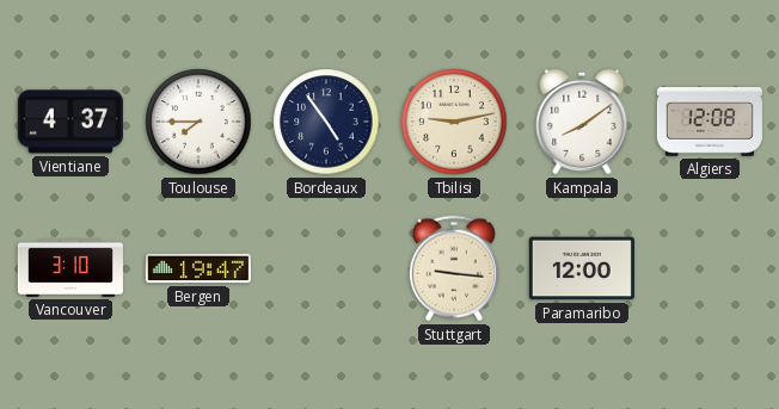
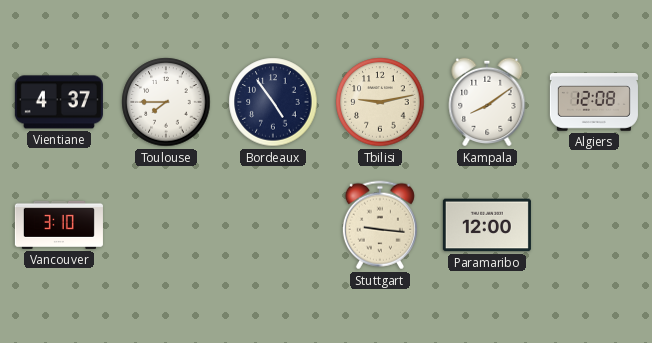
Bergen: 19:47 -> none (198, 268)
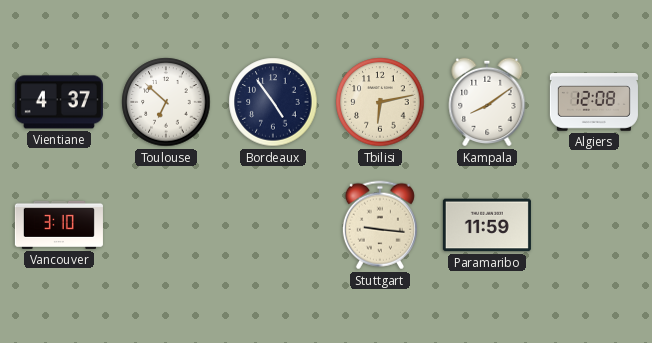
Toulouse: 7:45 -> 6:52 (166, 102)
Tbilisi: 9:13 -> 6:13 (380, 102)
Paramaribo: 12:00 -> 11:59 (487, 225)
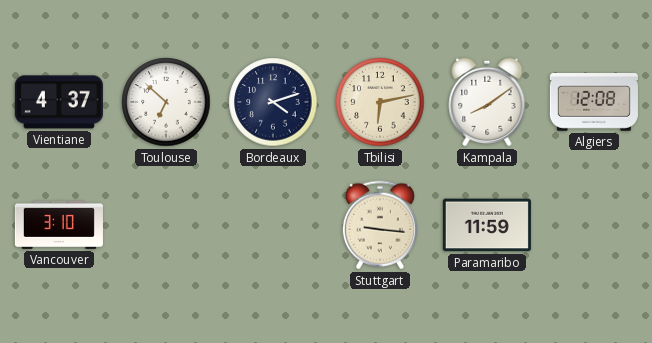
Bordeaux: 4:54 -> 4:12 (273, 102)
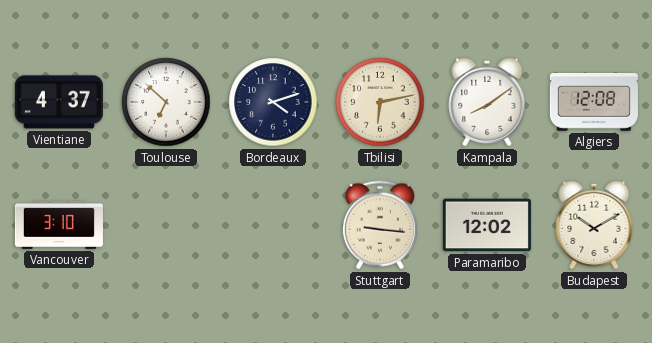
Paramaribo: 11:59 -> 12:02 (487, 225)
Budapest: none -> 10:10 (594, 225)
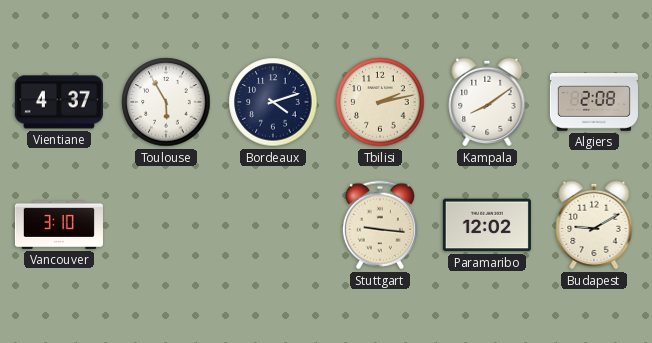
Toulouse: 6:52 -> 5:55 (166, 102)
Tbilisi: 6:13 -> 2:13 (380, 102)
Algiers: 12:08 -> 2:08 (594, 103)
Budapest: 10:10 -> 9:10 (594, 225)
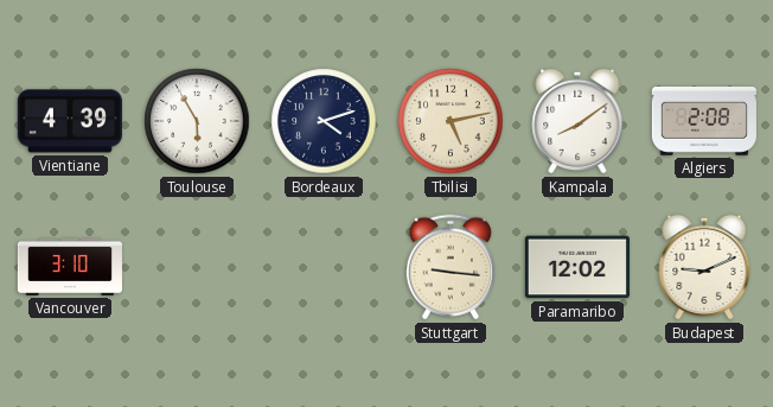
Vientiane: 4:37 -> 4:39 (70, 121)
Tbilisi: 2:13 -> 5:13 (451, 121)
Budapest: 9:10 -> 9:11 (704, 267)
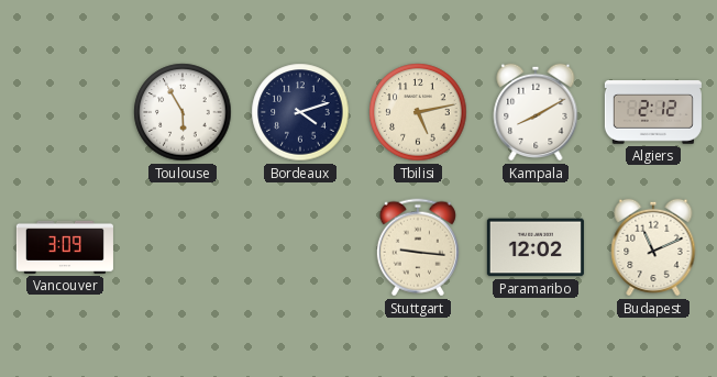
Vientiane: 4:39 -> none (70, 121)
Kampala: 8:09 -> 8:10 (536, 112)
Algiers: 2:08 -> 2:12 (653, 113)
Vancouver: 3:10 -> 3:09 (65, 247)
Budapest: 9:11 -> 11:11 (653, 247)
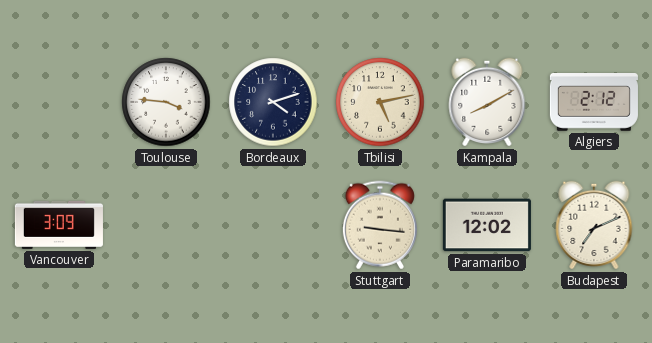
Toulouse: 5:55 -> 3:46 (166, 102)
Budapest: 11:11 -> 7:11 (594, 225)
